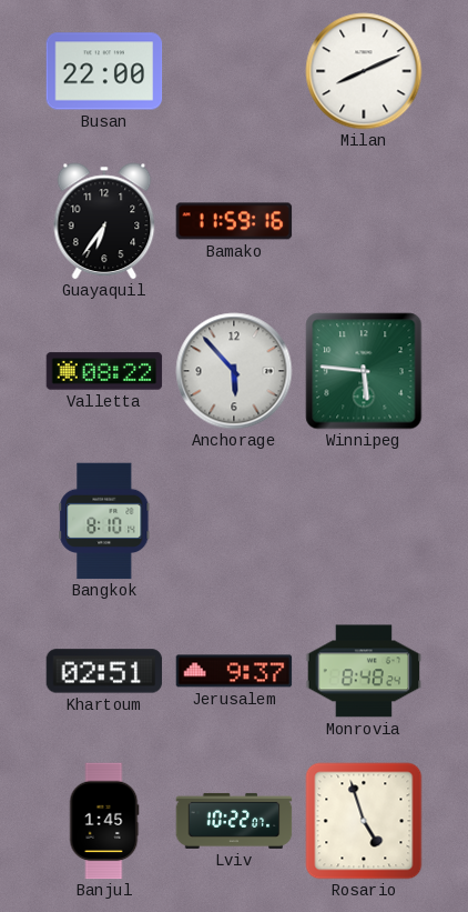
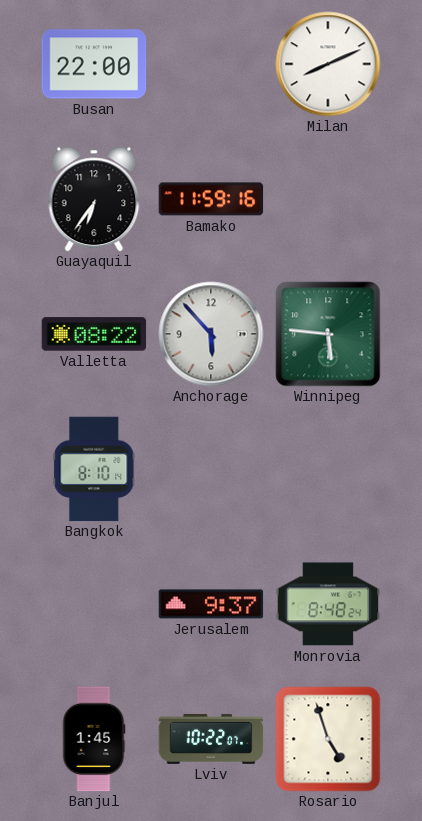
Khartoum: 02:51 -> none (104, 671)
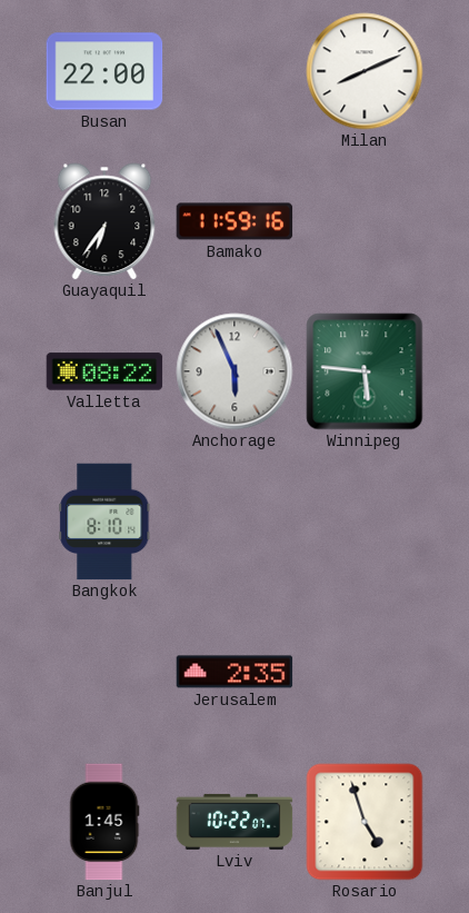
Anchorage: 5:53 -> 5:56 (234, 371)
Jerusalem: 9:37 -> 2:35 (234, 672)
Monrovia: 8:48 -> none (328, 604)
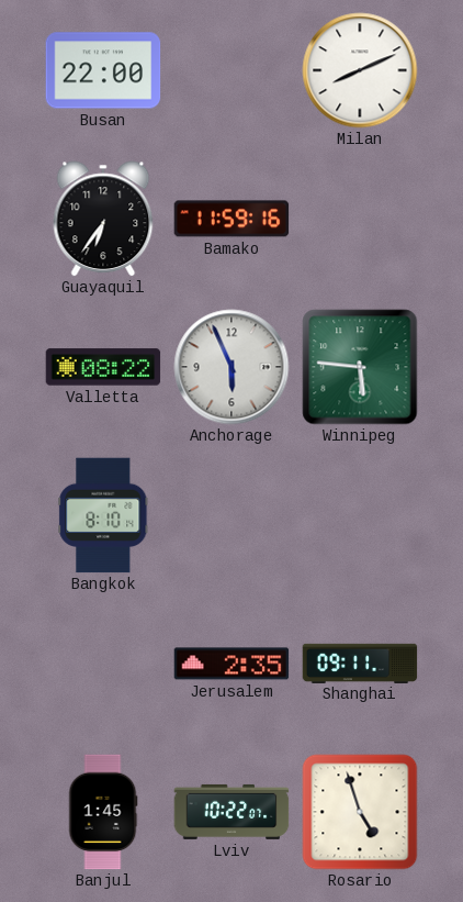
Shanghai: none -> 09:11 (360, 662)
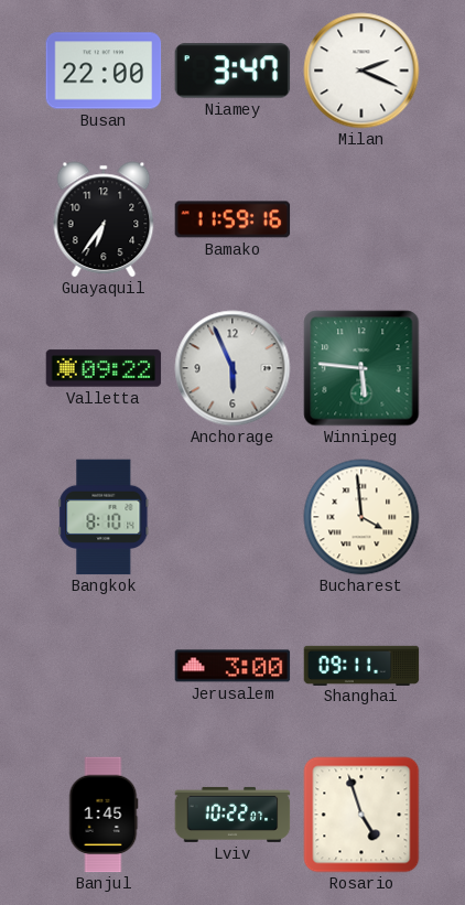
Niamey: none -> 3:47 (233, 71)
Milan: 8:11 -> 2:19 (361, 71)
Valletta: 08:22 -> 09:22 (104, 368)
Bucharest: none -> 3:59 (361, 517)
Jerusalem: 2:35 -> 3:00 (233, 666)
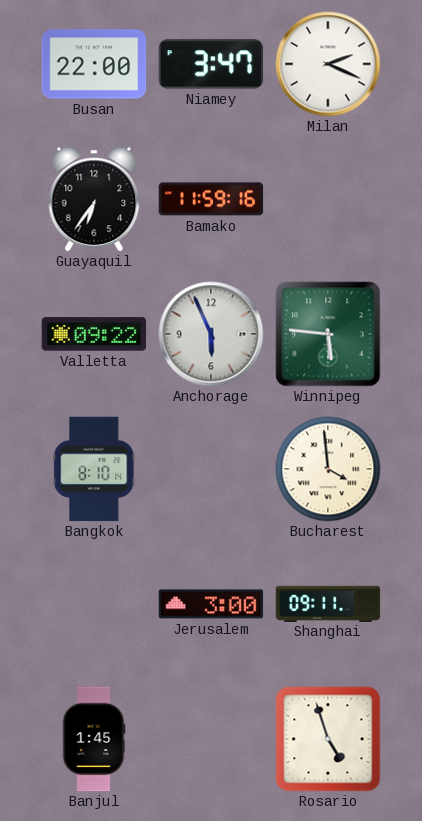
Lviv: 10:22 -> none (233, 815)
